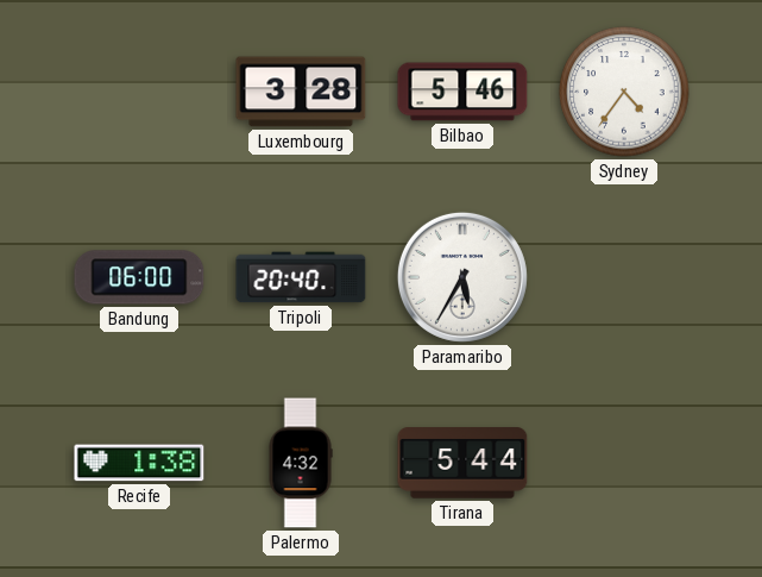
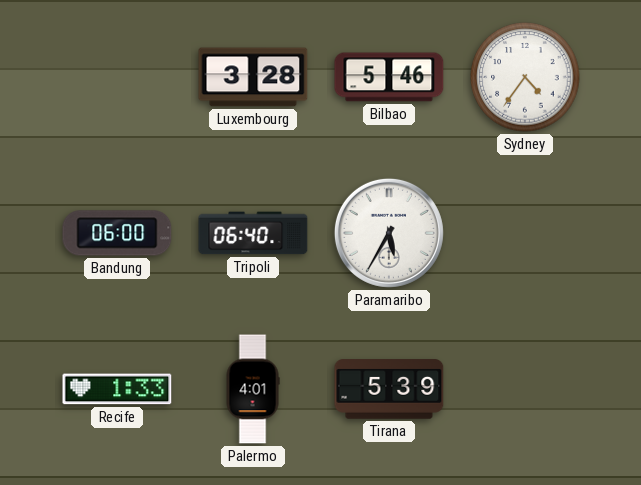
Tripoli: 20:40 -> 06:40 (253, 233)
Recife: 1:38 -> 1:33 (117, 389)
Palermo: 4:32 -> 4:01 (253, 389)
Tirana: 5:44 -> 5:39 (389, 389)
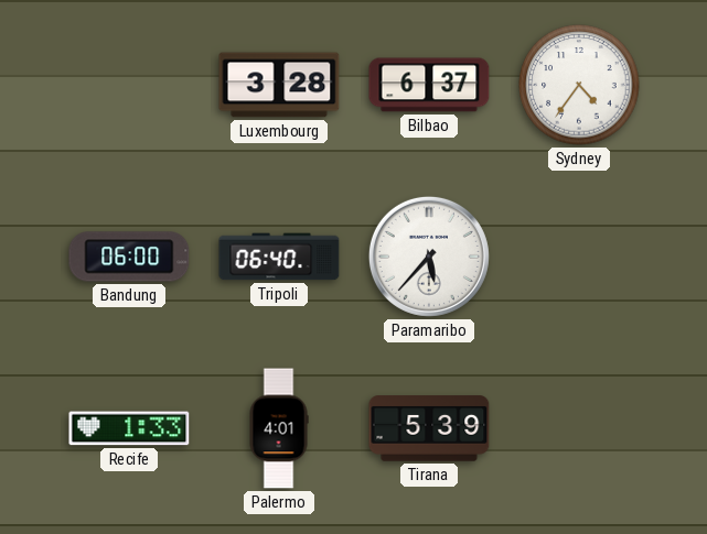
Bilbao: 5:46 -> 6:37 (429, 85)
Paramaribo: 5:35 -> 5:37 (429, 257)
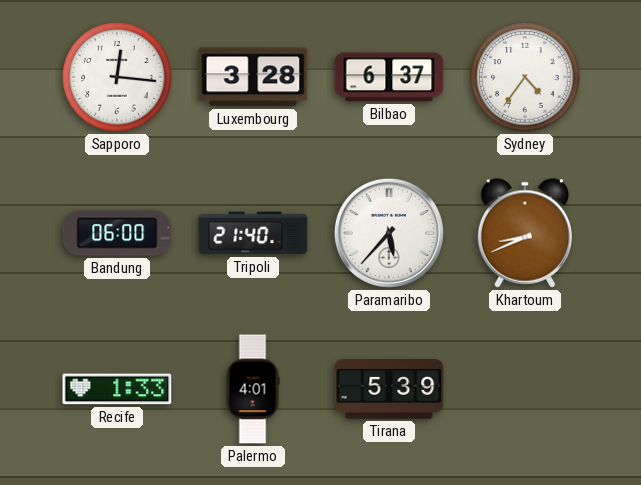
Sapporo: none -> 12:16 (117, 77)
Tripoli: 06:40 -> 21:40 (253, 233)
Khartoum: none -> 8:41 (524, 233)
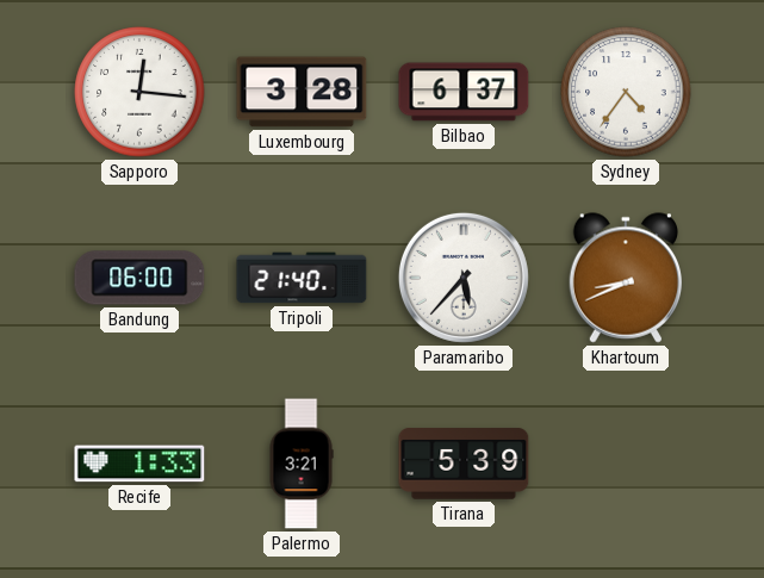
Palermo: 4:01 -> 3:21 (302, 464)
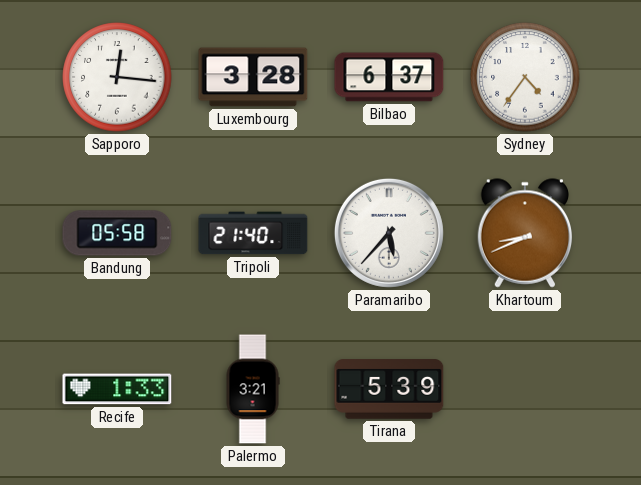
Bandung: 06:00 -> 05:58 (117, 233)
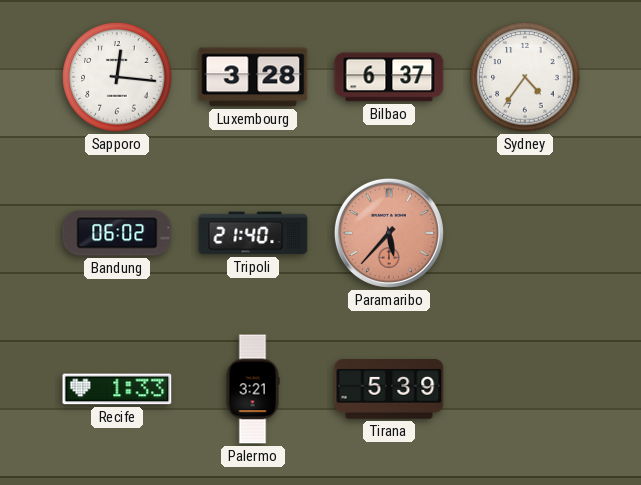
Bandung: 05:58 -> 06:02 (117, 233)
Paramaribo dial: white -> salmon (389, 233)
Khartoum: 8:41 -> none (524, 233)
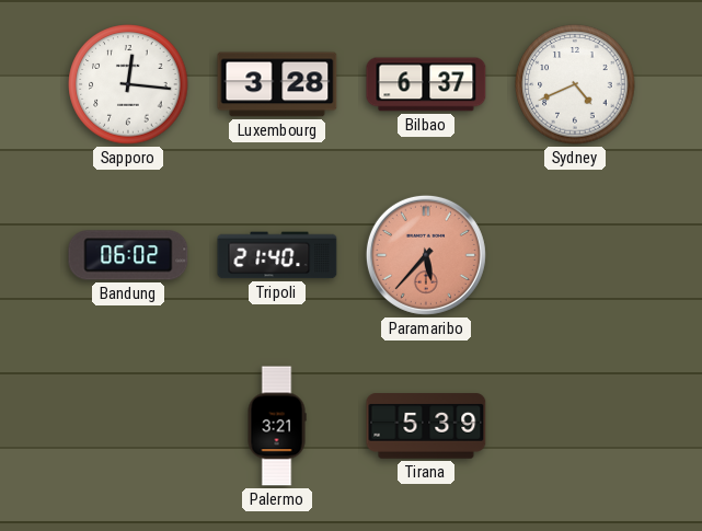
Sydney: 4:36 -> 4:41 (575, 84)
Recife: 1:33 -> none (117, 389)
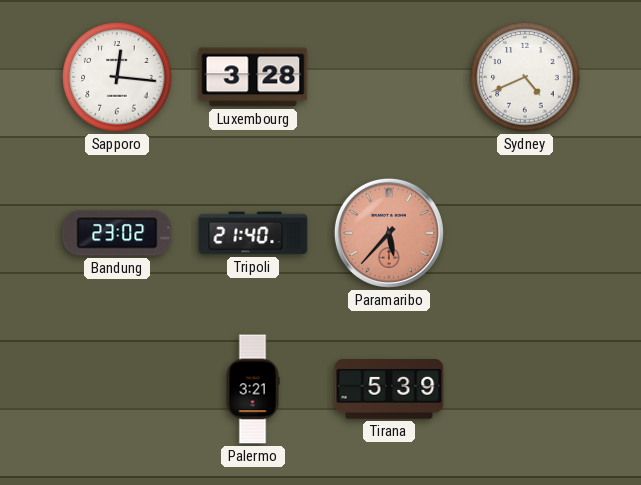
Bilbao: 6:37 -> none (426, 84)
Bandung: 06:02 -> 23:02 (117, 233)
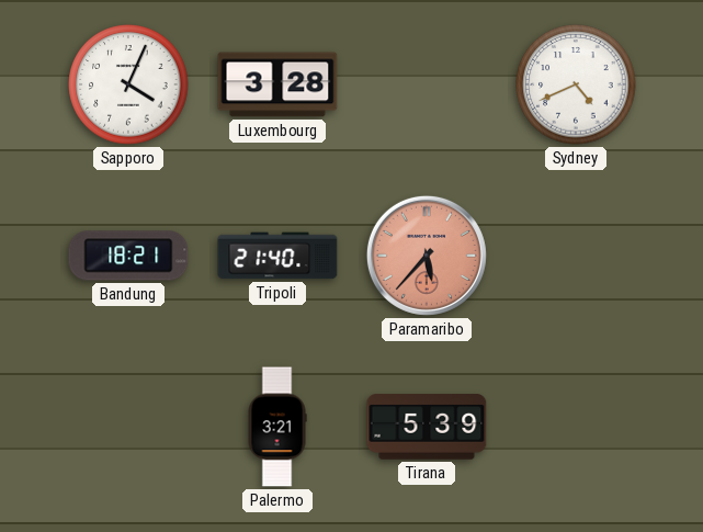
Sapporo: 12:16 -> 4:04 (128, 84)
Bandung: 23:02 -> 18:21 (128, 256)
